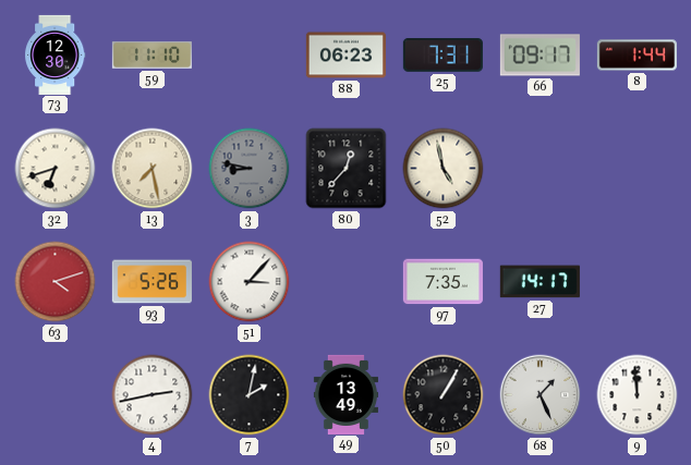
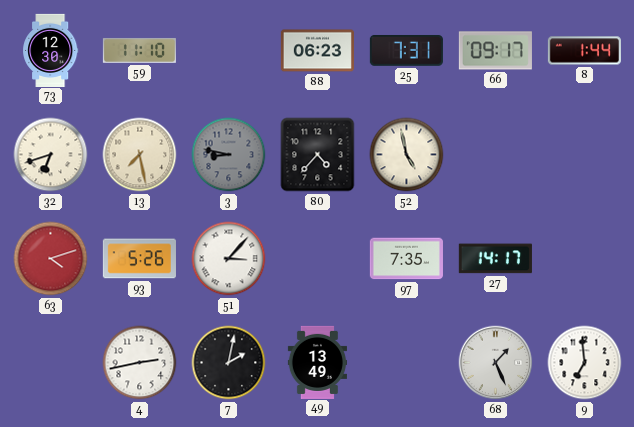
80: 12:37 -> 4:37 (318, 155)
50: 1:05 -> none (444, 395)
9: 11:59 -> 6:59 (585, 363)
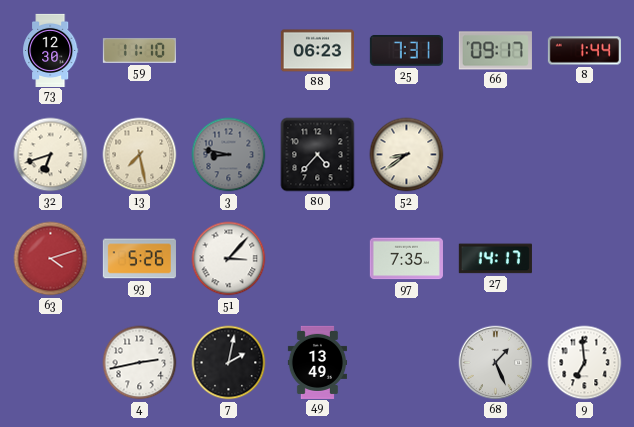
52: 4:58 -> 8:39 (407, 155)
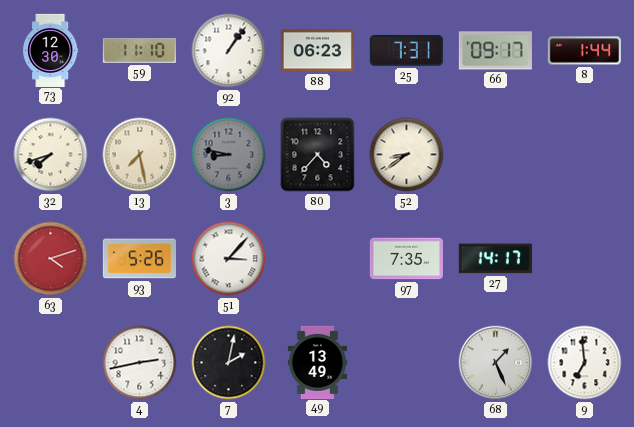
92: none -> 1:06 (229, 51)
32: 6:42 -> 7:42 (51, 155)
